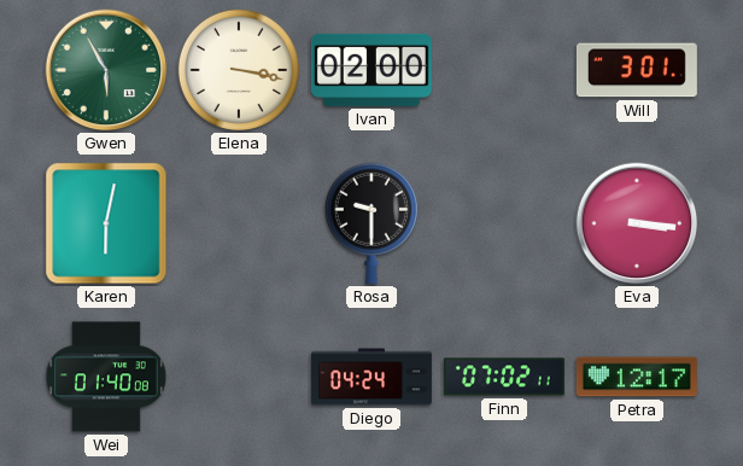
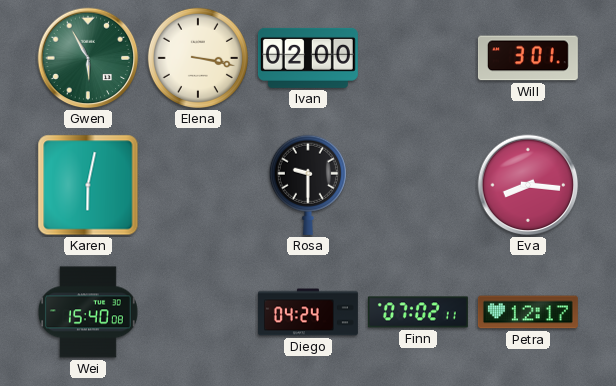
Eva: 3:16 -> 8:16 (528, 185)
Wei: 01:40 -> 15:40 (88, 312)
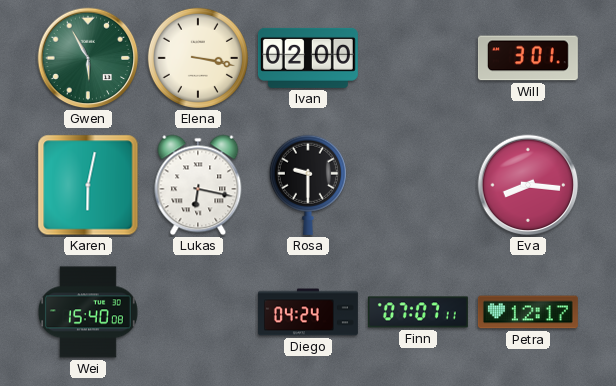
Lukas: none -> 6:17 (198, 185)
Finn: 07:02 -> 07:07 (418, 312)
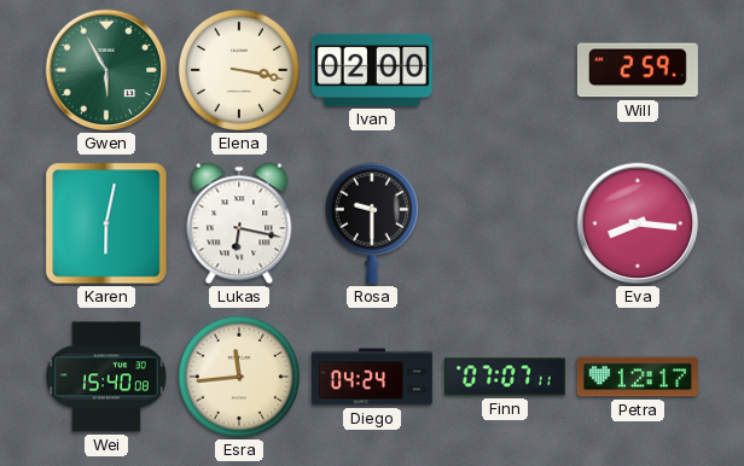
Will: 3:01 -> 2:59 (638, 70)
Esra: none -> 11:44 (239, 377)
